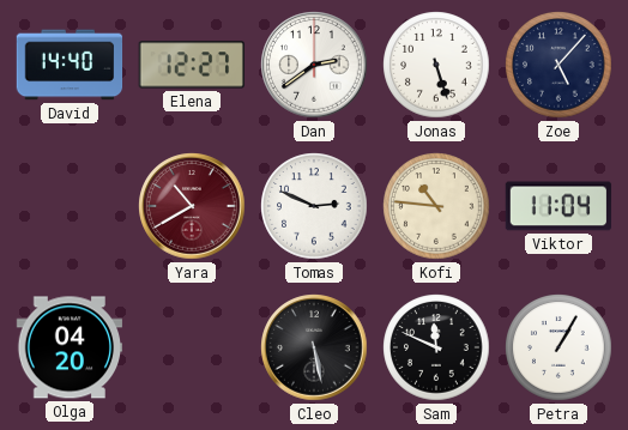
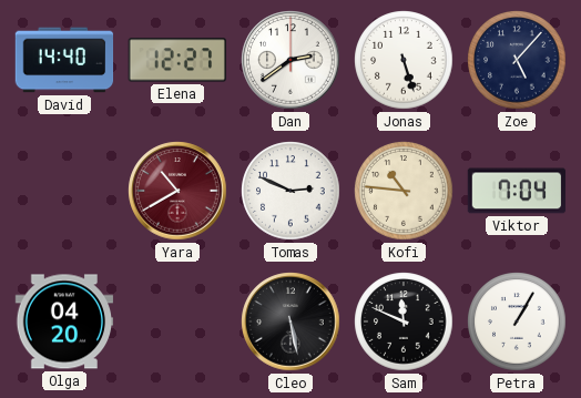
Viktor: 11:04 -> 7:04 (517, 191)
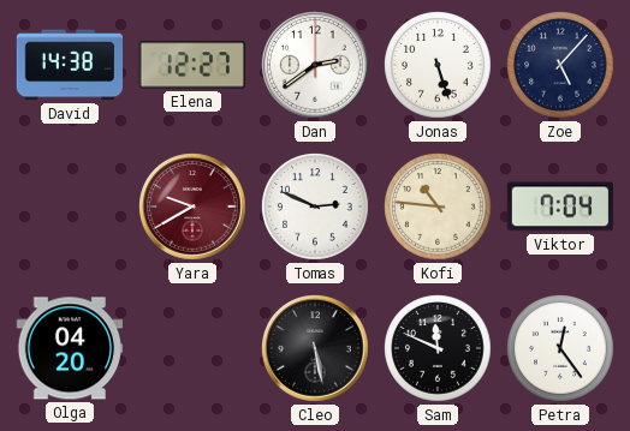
David: 14:40 -> 14:38 (70, 65)
Yara: 10:40 -> 9:40 (192, 206)
Petra: 1:05 -> 12:24 (560, 348)
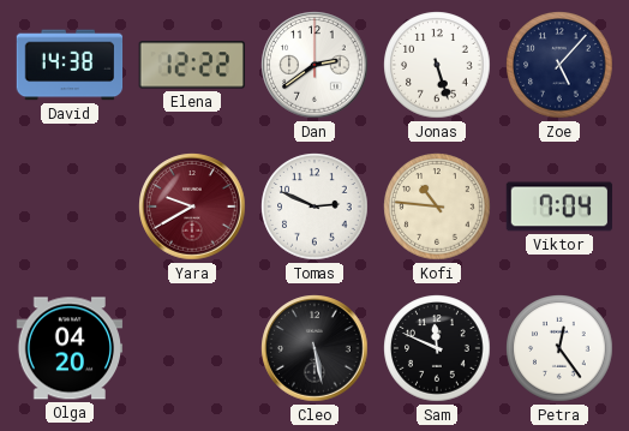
Elena: 12:27 -> 12:22 (191, 65)
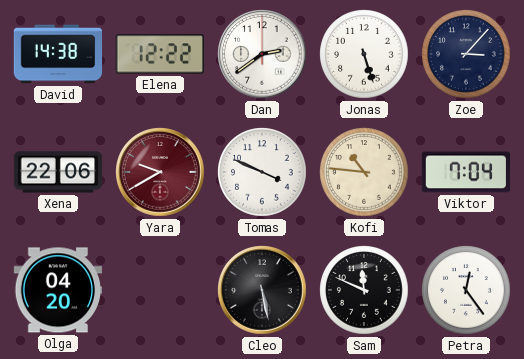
Zoe: 5:07 -> 3:07 (466, 54)
Xena: none -> 22:06 (58, 172)
Tomas: 2:49 -> 3:49 (262, 172)
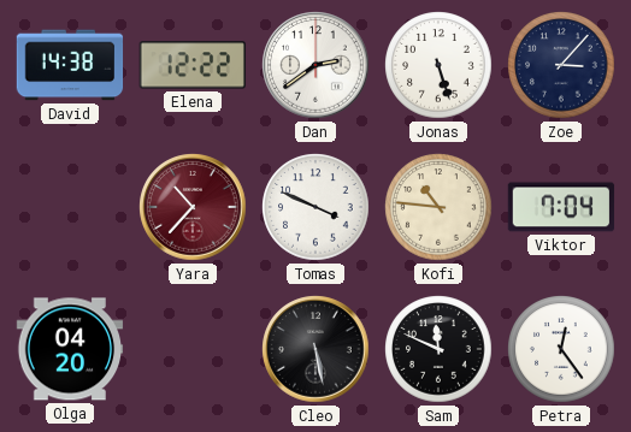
Xena: 22:06 -> none (58, 172)
Yara: 9:40 -> 10:37 (193, 207)
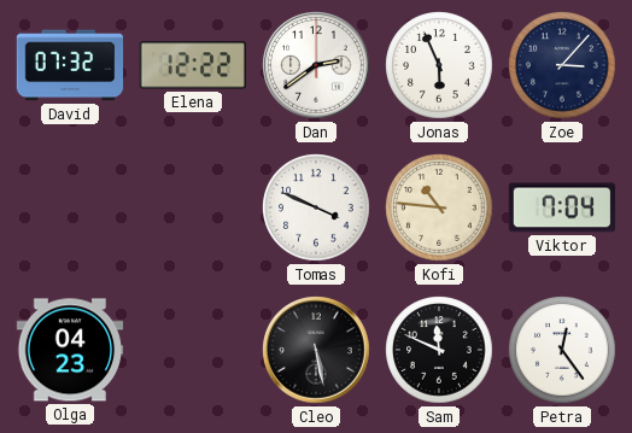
David: 14:38 -> 07:32 (70, 65)
Jonas: 5:27 -> 5:56 (439, 65)
Yara: 10:37 -> none (193, 207)
Olga: 04:20 -> 04:23 (70, 350)
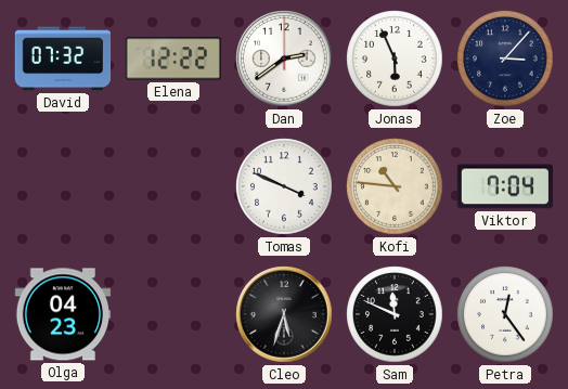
Cleo: 5:28 -> 5:33 (284, 314)
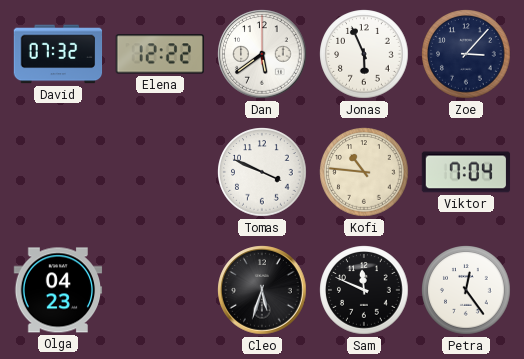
Dan: 2:39 -> 5:39 (262, 54)
